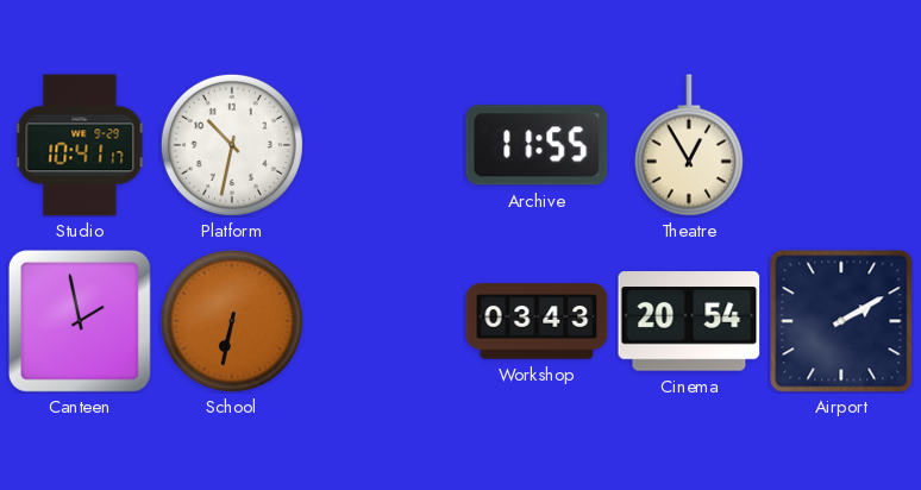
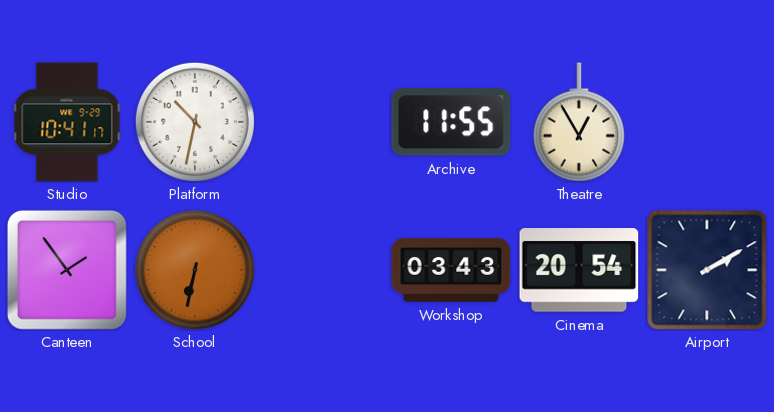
Canteen: 1:58 -> 1:54 (67, 270)
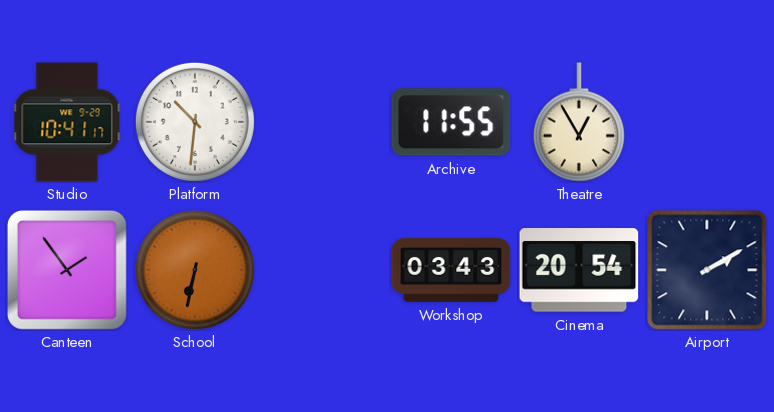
Platform: 10:32 -> 10:31 (195, 122)
